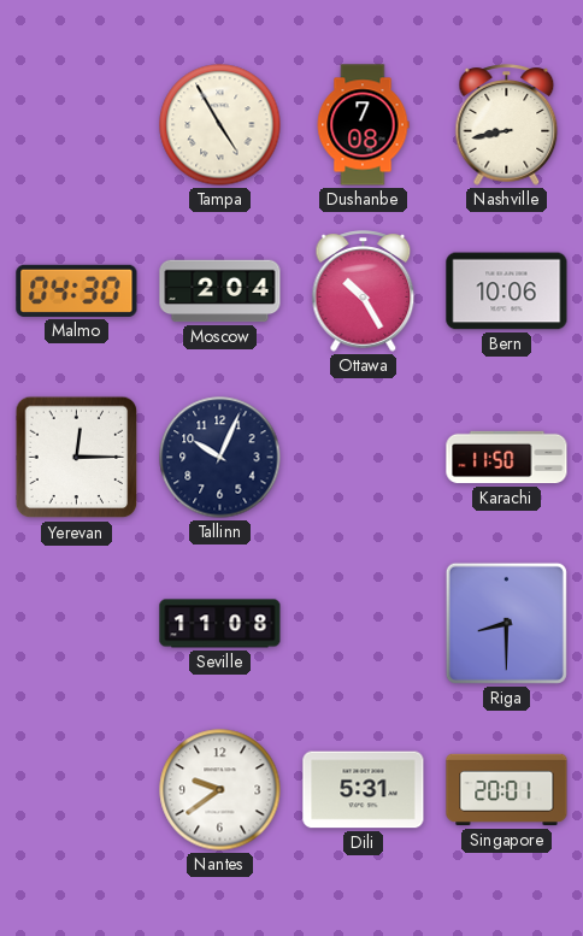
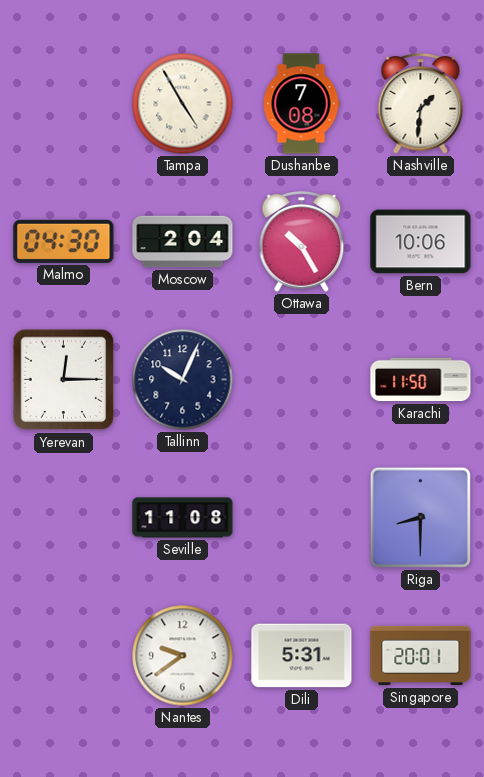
Nashville: 8:43 -> 1:31 (421, 104)
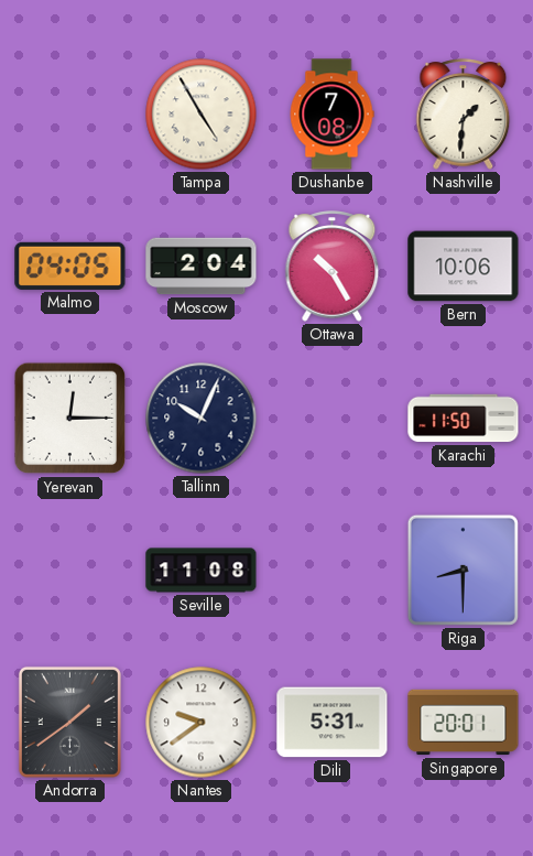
Malmo: 04:30 -> 04:05 (70, 266)
Andorra: none -> 1:39 (69, 722)
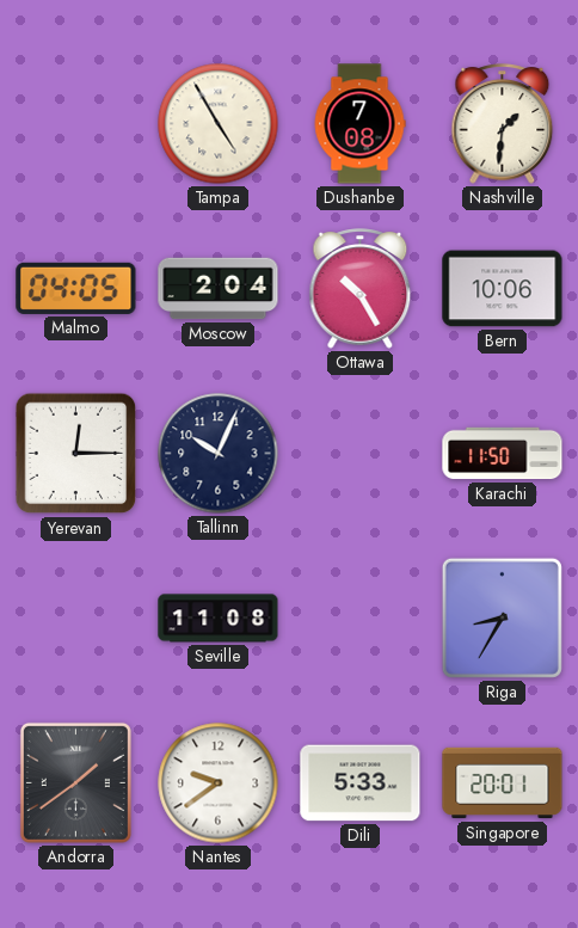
Riga: 8:30 -> 8:35 (502, 617)
Dili: 5:31 -> 5:33 (361, 783)
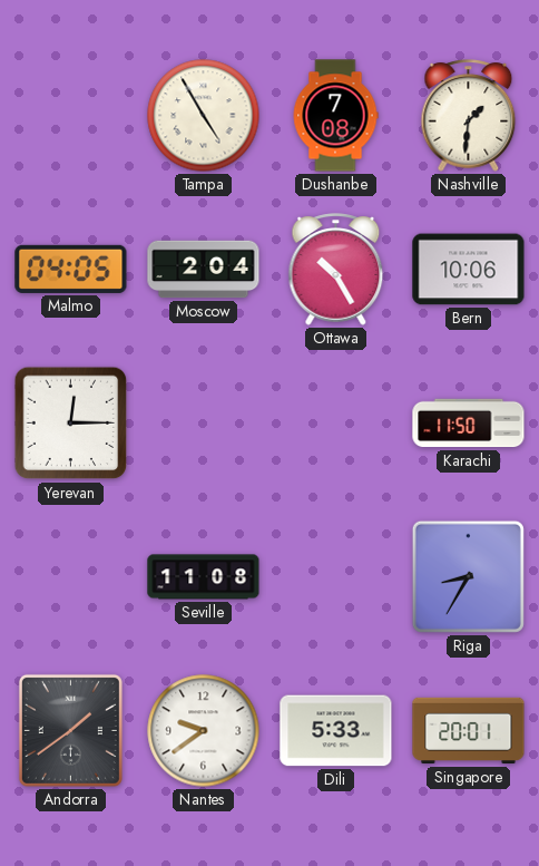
Tallinn: 10:04 -> none (219, 454)
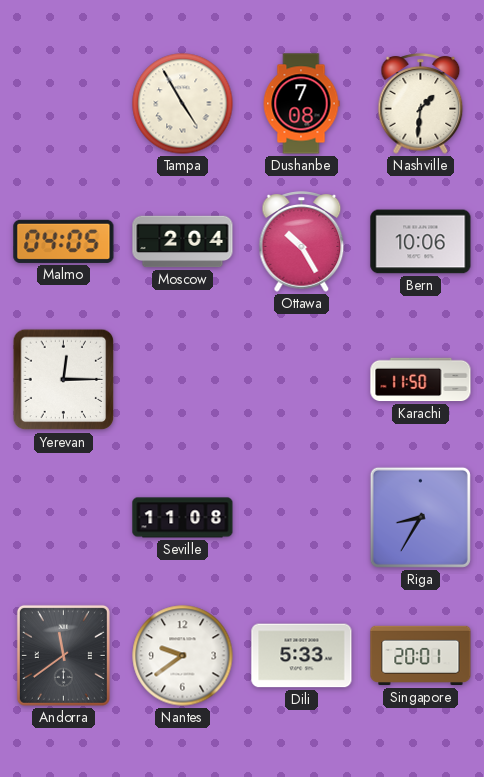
Andorra: 1:39 -> 11:39 (63, 655)
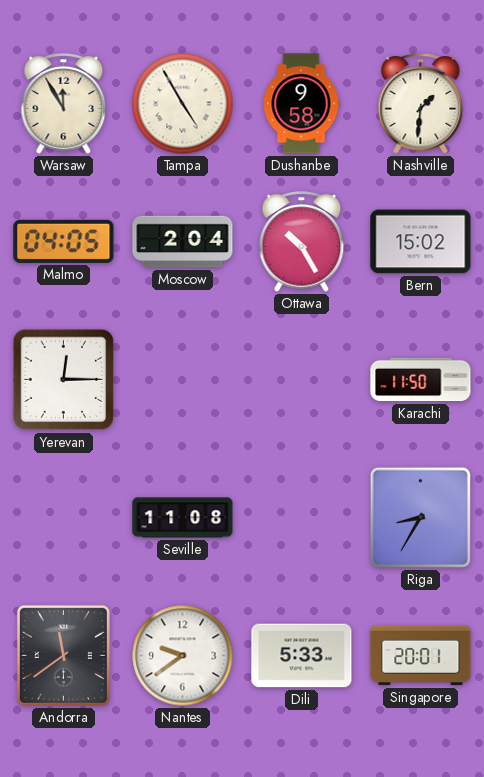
Warsaw: none -> 11:55 (64, 104)
Dushanbe: 7:08 -> 9:58 (301, 104)
Bern: 10:06 -> 15:02 (421, 242)
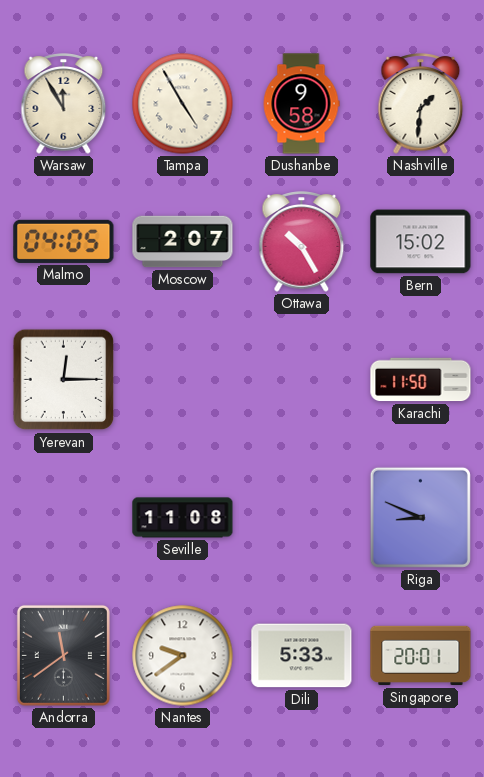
Moscow: 2:04 -> 2:07 (183, 242)
Riga: 8:35 -> 8:49 (420, 517)
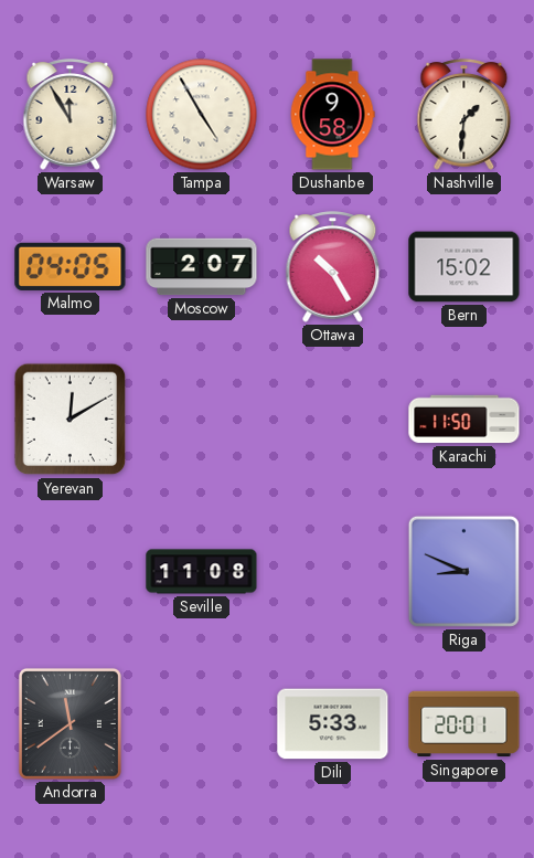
Yerevan: 12:15 -> 12:10 (71, 420)
Nantes: 9:39 -> none (183, 656)
